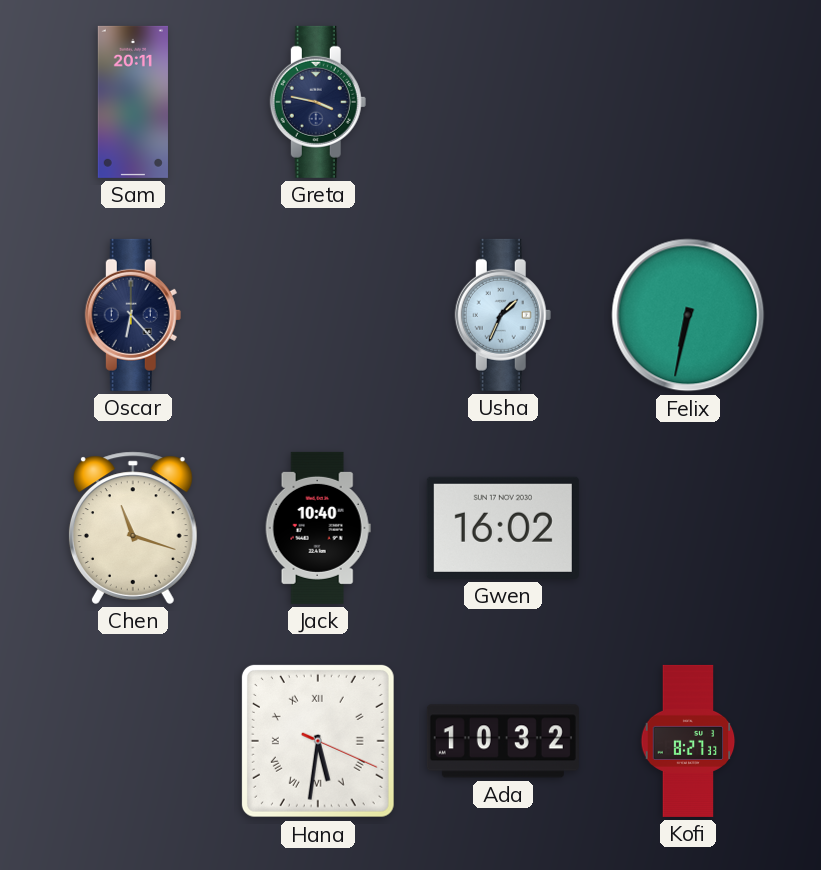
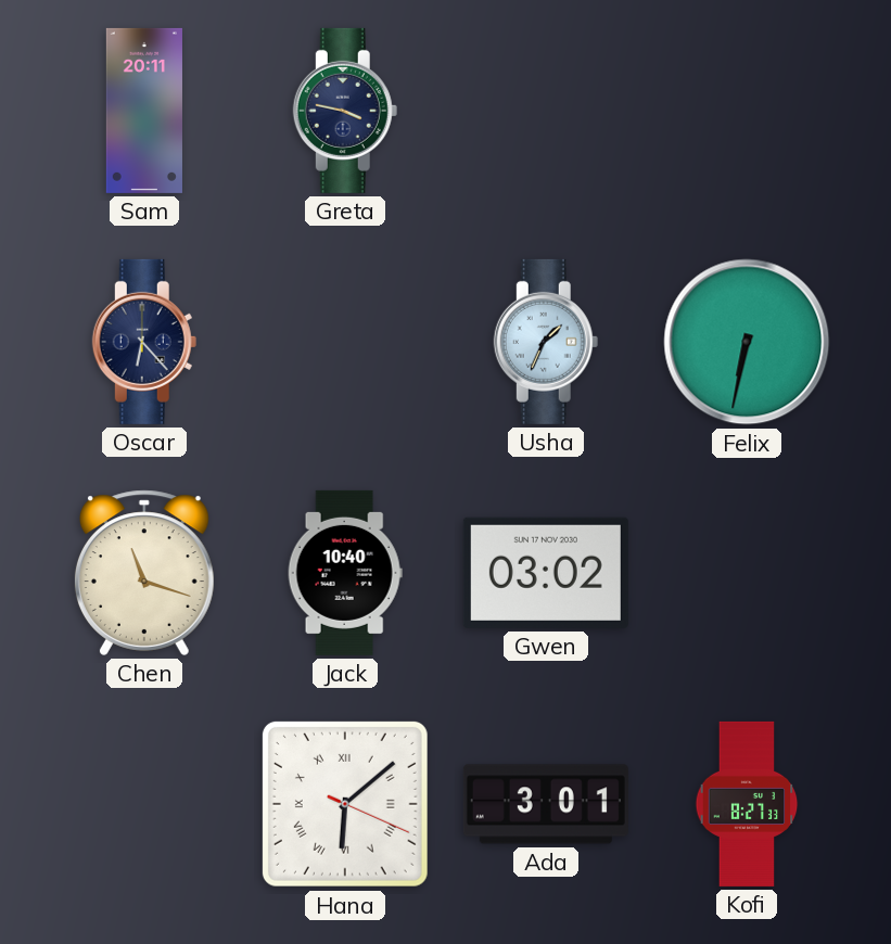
Gwen: 16:02 -> 03:02 (546, 573)
Hana: 5:31 -> 6:08 (345, 804)
Ada: 10:32 -> 3:01 (546, 804)
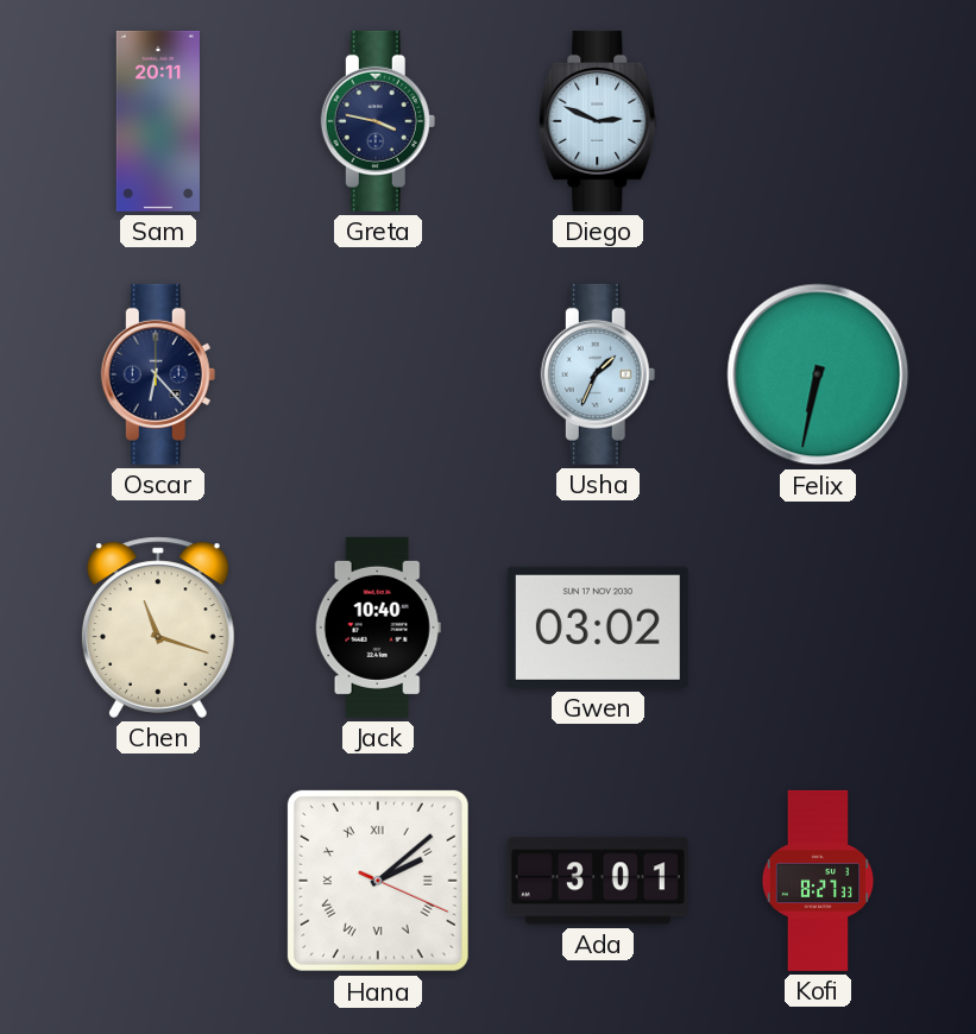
Diego: none -> 2:49 (598, 121)
Hana: 6:08 -> 2:08 (378, 881)
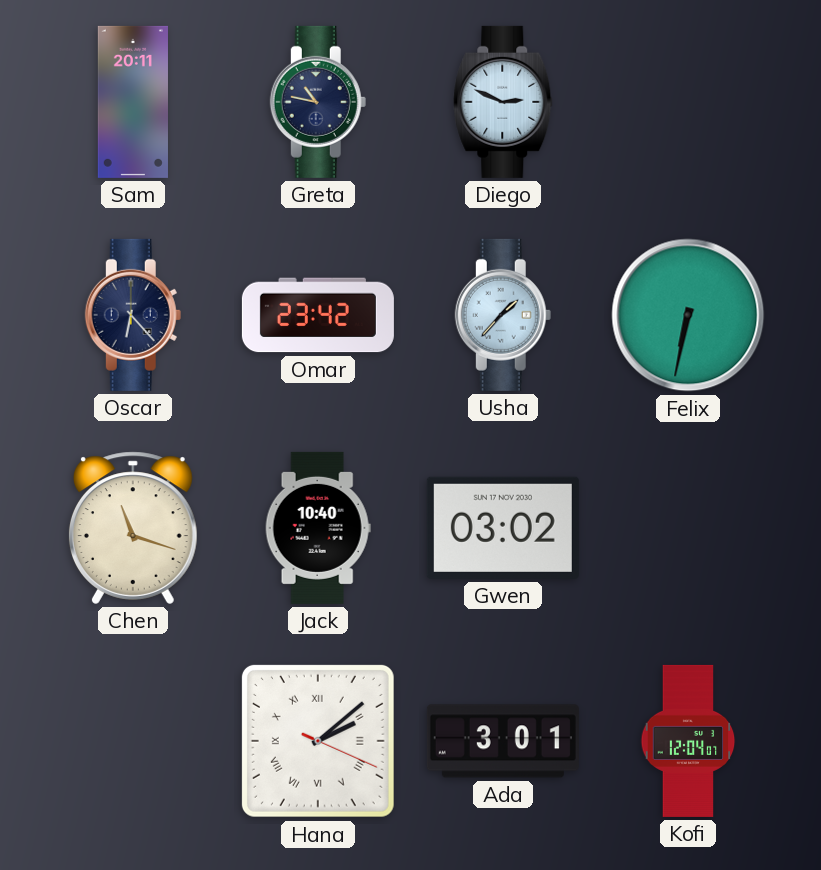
Greta: 3:47 -> 10:47 (318, 102)
Omar: none -> 23:42 (318, 315)
Usha: 1:34 -> 1:37 (503, 315)
Kofi: 8:27 -> 12:04 (688, 741)
